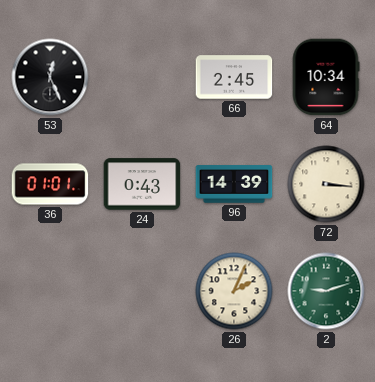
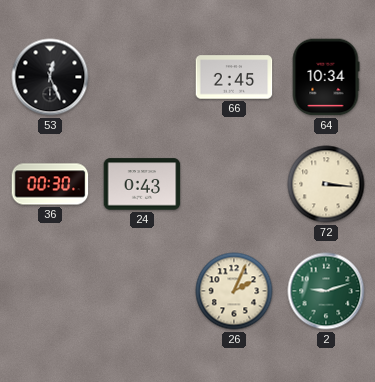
36: 01:01 -> 00:30 (50, 184)
96: 14:39 -> none (234, 184)
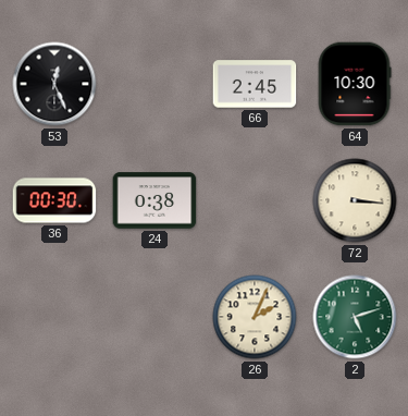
64: 10:34 -> 10:30 (355, 84)
24: 0:43 -> 0:38 (154, 200)
2: 9:12 -> 5:12 (355, 317)
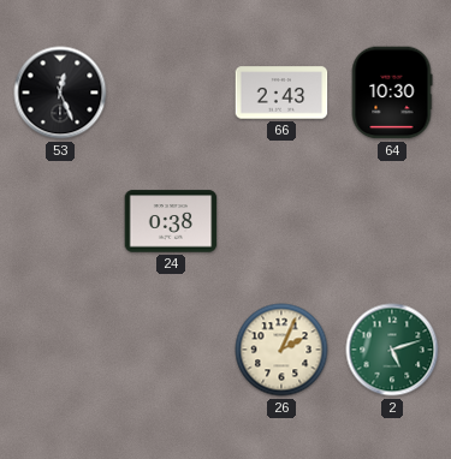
66: 2:45 -> 2:43 (281, 93)
36: 00:30 -> none (54, 200)
72: 3:16 -> none (355, 200)
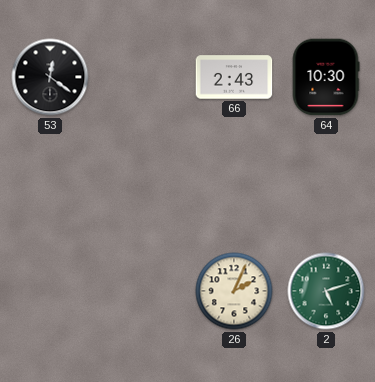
53: 12:26 -> 12:21 (50, 77)
24: 0:38 -> none (171, 221)
